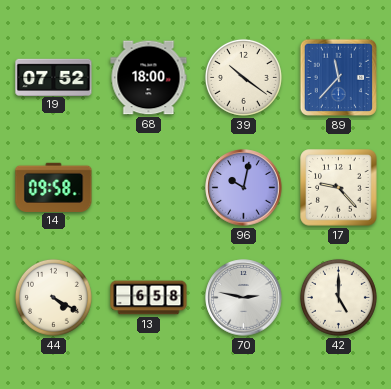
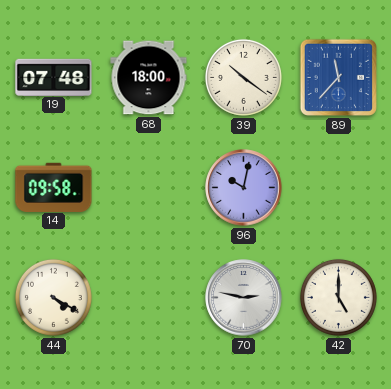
19: 07:52 -> 07:48 (54, 77)
17: 9:23 -> none (339, 188)
13: 6:58 -> none (149, 298)
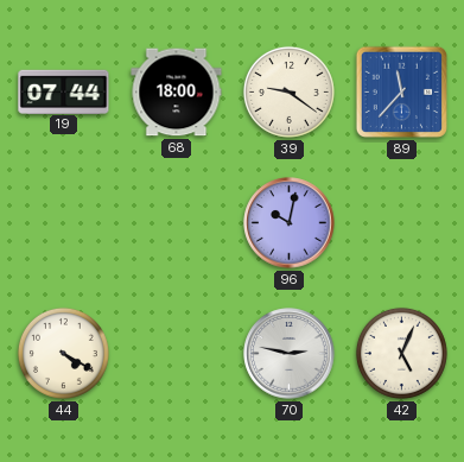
19: 07:48 -> 07:44 (64, 91)
39: 10:21 -> 9:21 (288, 91)
14: 09:58 -> none (54, 187)
42: 5:00 -> 5:04 (401, 353)
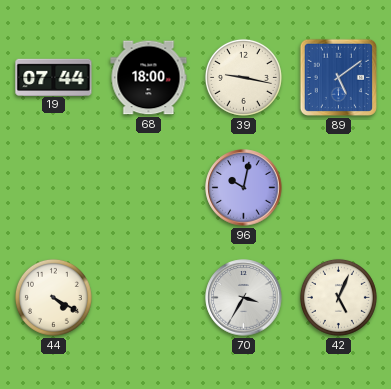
39: 9:21 -> 9:17 (243, 77)
89: 11:37 -> 5:09 (338, 77)
70: 2:47 -> 3:35 (244, 298)
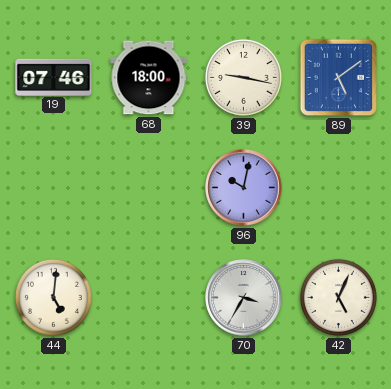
19: 07:44 -> 07:46 (54, 77)
44: 4:20 -> 5:01 (53, 297)
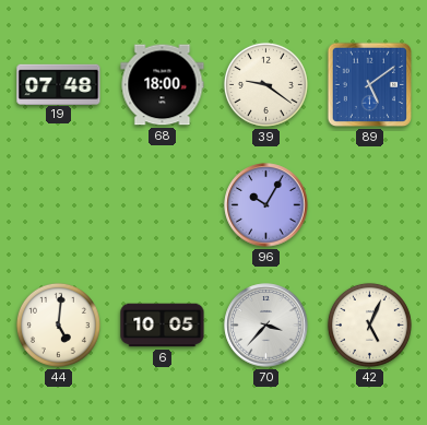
19: 07:46 -> 07:48 (59, 84)
39: 9:17 -> 9:21 (265, 84)
96: 10:02 -> 10:05 (266, 205)
6: none -> 10:05 (163, 326)
70: 3:35 -> 3:37 (266, 326)
